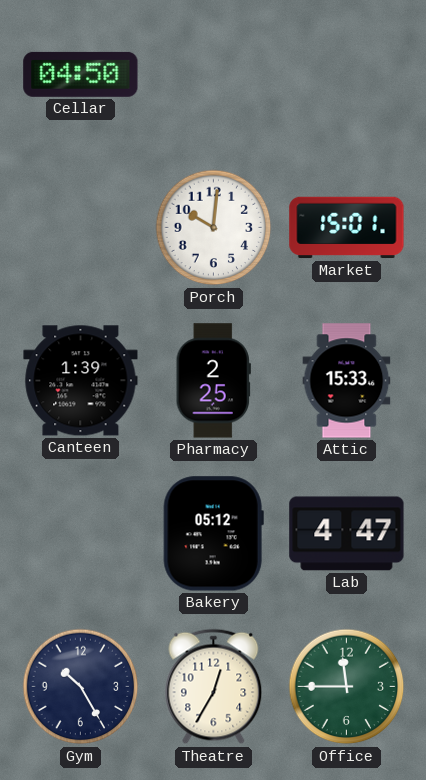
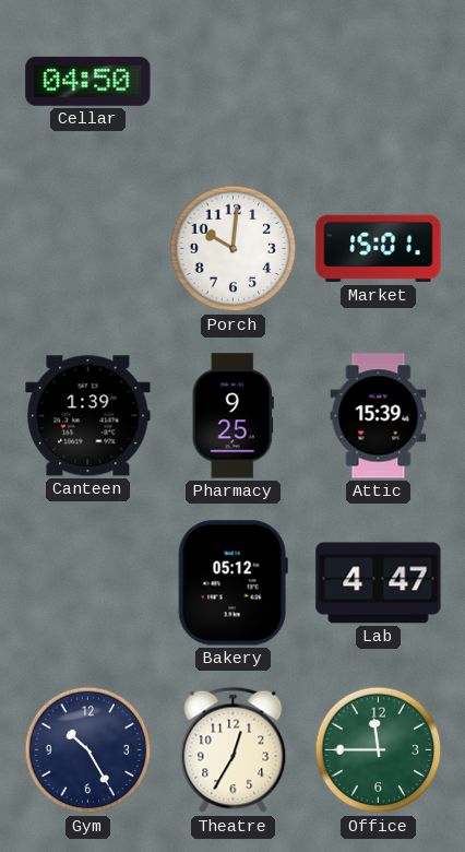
Pharmacy: 2:25 -> 9:25 (233, 416)
Attic: 15:33 -> 15:39 (379, 416)
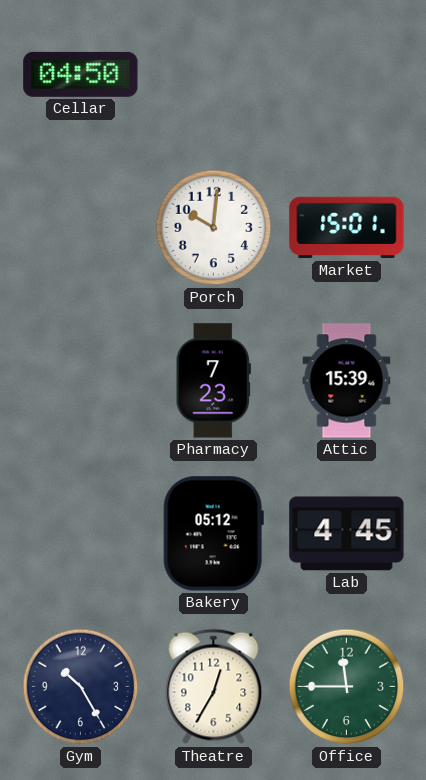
Canteen: 1:39 -> none (88, 416)
Pharmacy: 9:25 -> 7:23 (213, 381)
Lab: 4:47 -> 4:45 (347, 534)
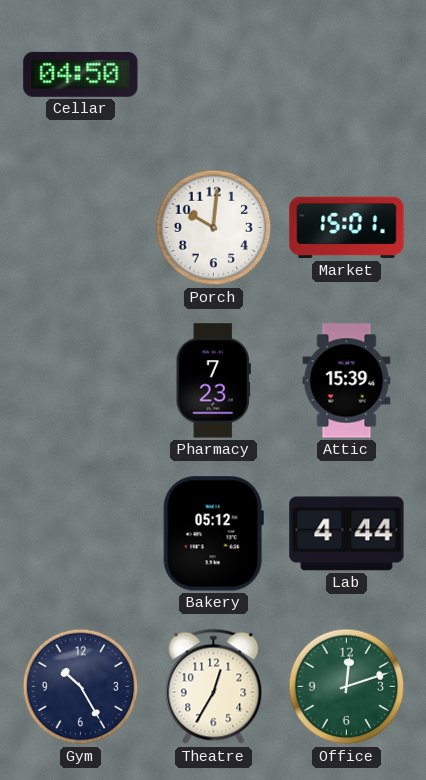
Lab: 4:45 -> 4:44 (347, 534)
Office: 11:45 -> 12:12 (347, 687)
